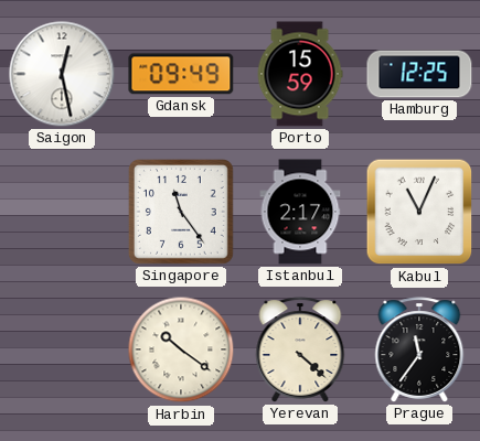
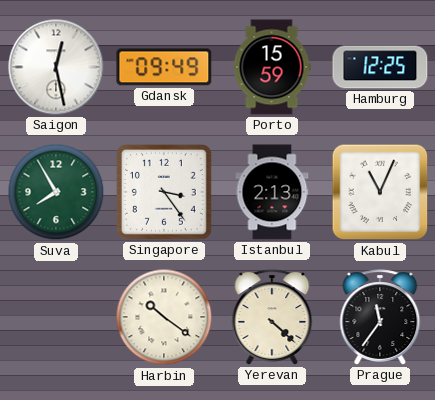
Suva: none -> 7:55 (56, 192)
Singapore: 11:24 -> 3:24 (164, 192)
Istanbul: 2:17 -> 2:13 (272, 192)
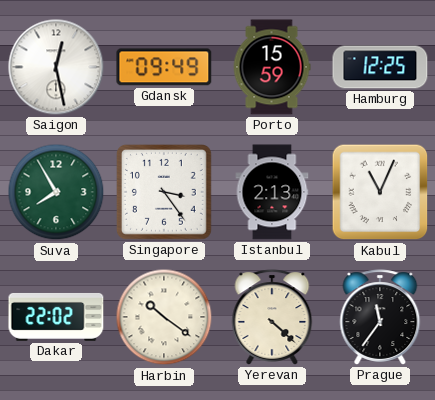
Dakar: none -> 22:02 (56, 317)
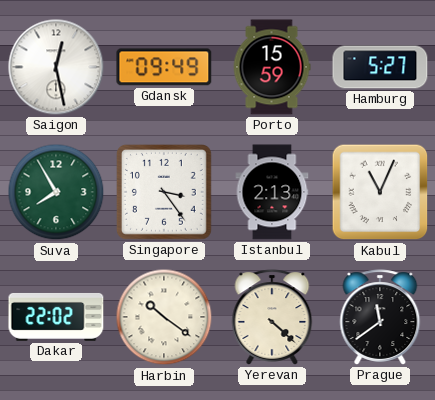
Hamburg: 12:25 -> 5:27 (380, 67)
Prague: 11:36 -> 11:39 (380, 317)
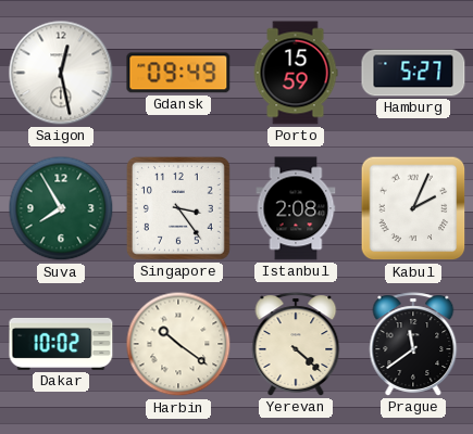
Istanbul: 2:13 -> 2:08 (296, 208)
Kabul: 11:04 -> 2:04 (413, 208)
Dakar: 22:02 -> 10:02 (61, 344)
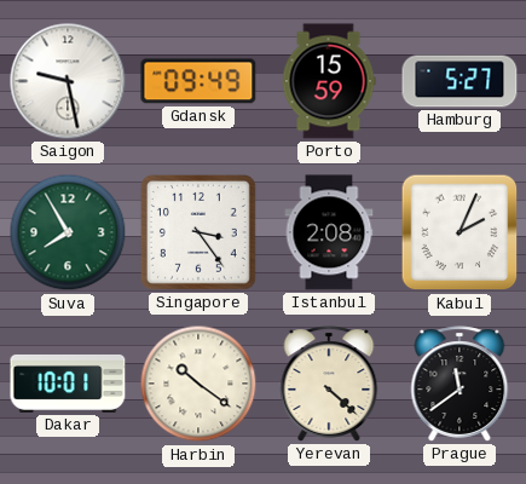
Saigon: 12:28 -> 9:28 (68, 81)
Dakar: 10:02 -> 10:01 (68, 384)
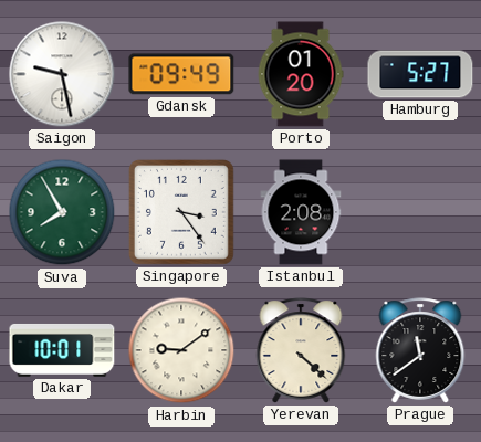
Porto: 15:59 -> 01:20 (301, 74)
Kabul: 2:04 -> none (459, 232)
Harbin: 10:21 -> 9:09 (181, 350)
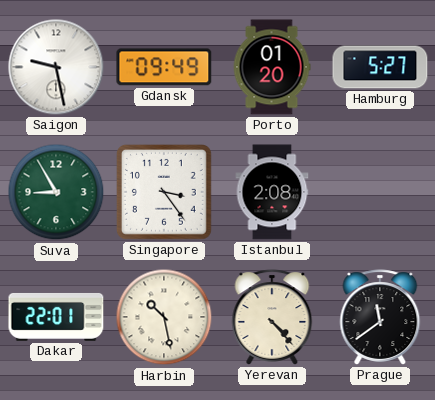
Suva: 7:55 -> 8:55 (56, 192)
Dakar: 10:01 -> 22:01 (56, 317)
Harbin: 9:09 -> 10:28 (164, 317)
Yerevan: 4:22 -> 4:23 (272, 317)
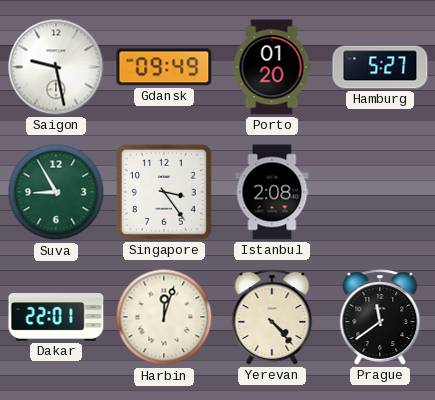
Harbin: 10:28 -> 12:03 (164, 317)
